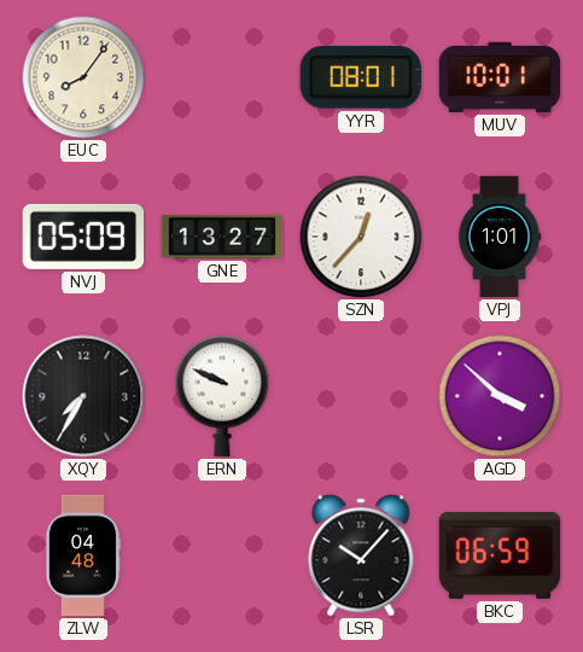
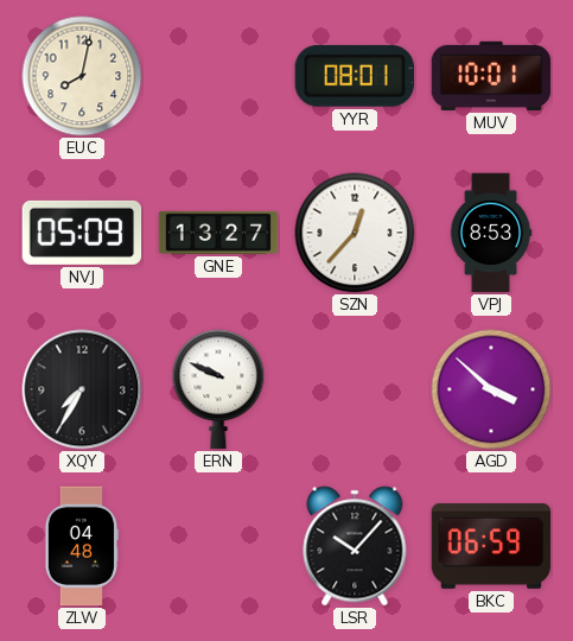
EUC: 8:06 -> 8:02 (82, 76)
VPJ: 1:01 -> 8:53 (491, 233)
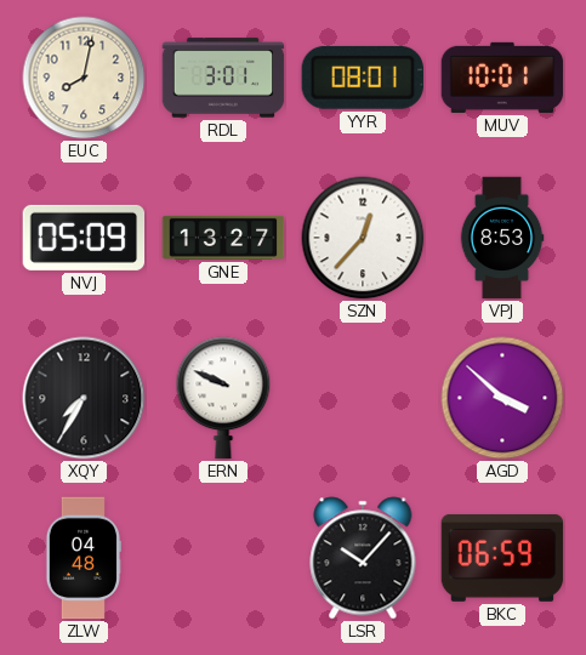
RDL: none -> 3:01 (223, 78)
